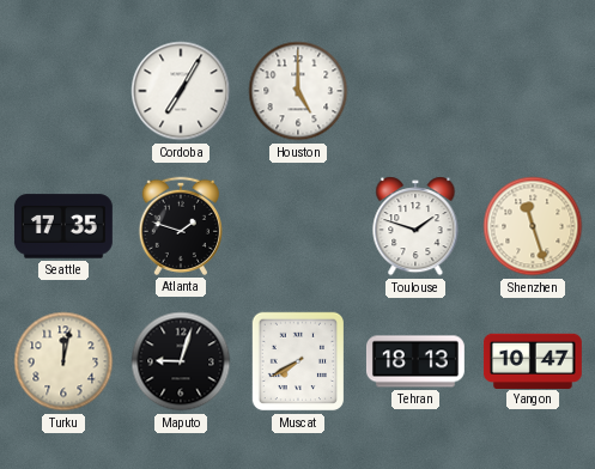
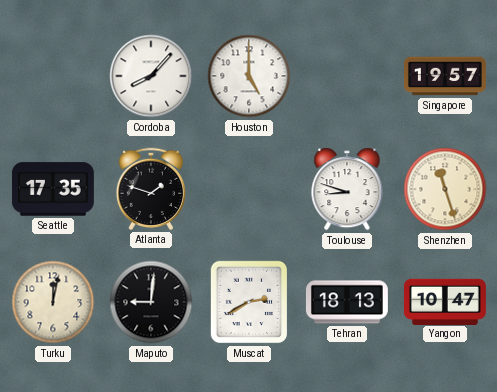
Cordoba: 7:05 -> 8:07 (151, 76)
Singapore: none -> 19:57 (446, 76)
Toulouse: 1:48 -> 8:48 (347, 189)
Maputo: 9:03 -> 9:01 (151, 302)
Muscat: 7:40 -> 2:40 (249, 302)
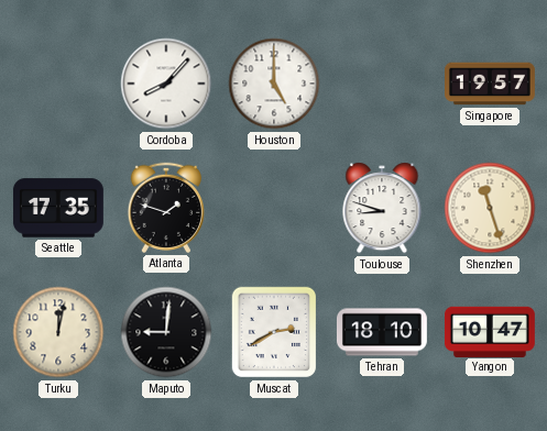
Tehran: 18:13 -> 18:10 (382, 332)
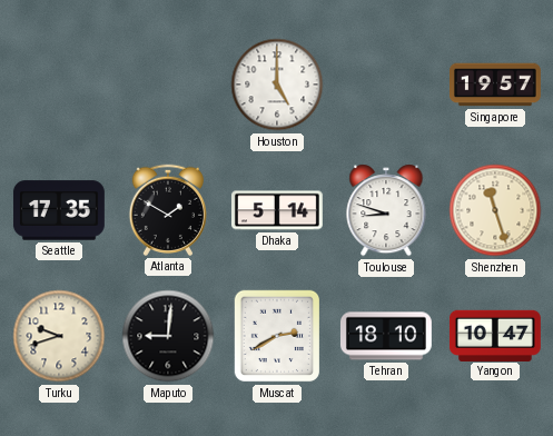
Cordoba: 8:07 -> none (166, 84)
Atlanta: 1:48 -> 1:50 (167, 210)
Dhaka: none -> 5:14 (277, 210)
Turku: 12:02 -> 9:42 (59, 336)
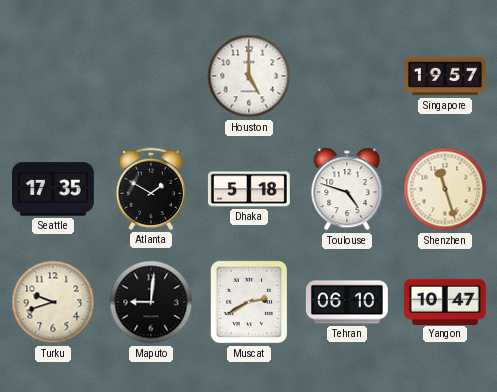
Dhaka: 5:14 -> 5:18 (249, 189)
Toulouse: 8:48 -> 4:48 (347, 189)
Tehran: 18:10 -> 06:10 (347, 302)
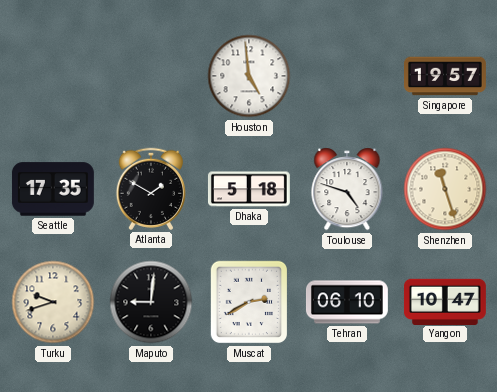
Houston: 5:00 -> 4:59 (249, 76)
